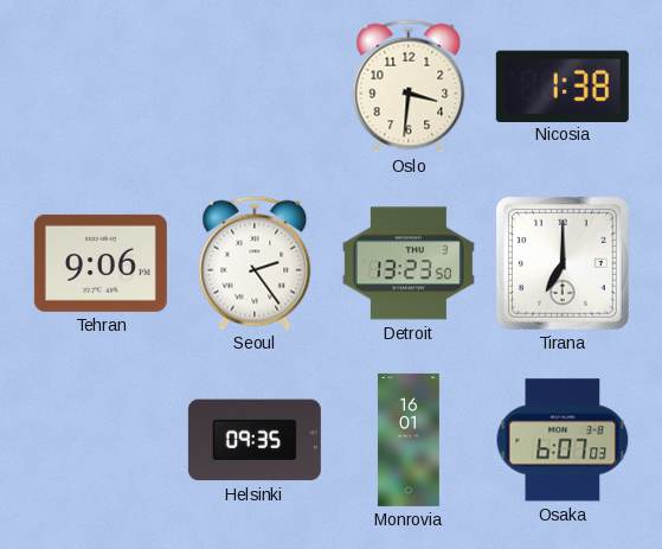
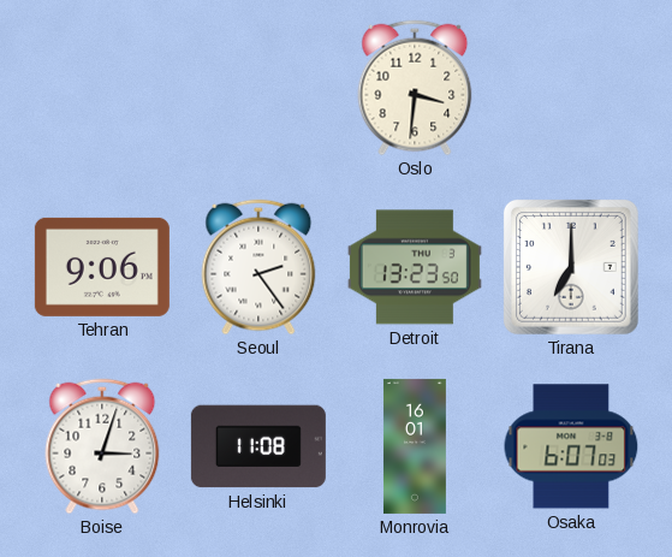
Nicosia: 1:38 -> none (563, 85)
Boise: none -> 3:03 (102, 446)
Helsinki: 09:35 -> 11:08 (258, 446)
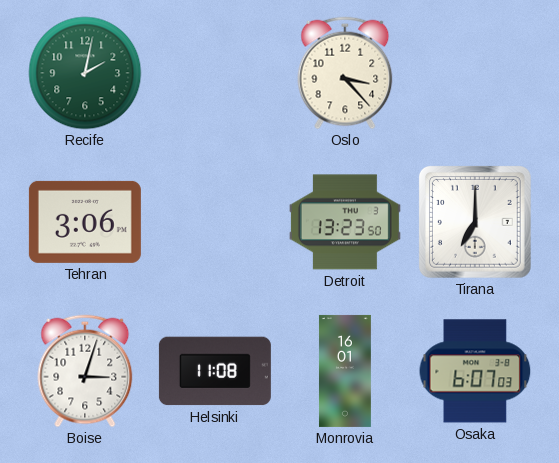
Recife: none -> 2:02 (85, 73)
Oslo: 3:31 -> 3:23 (345, 73)
Tehran: 9:06 -> 3:06 (85, 222)
Seoul: 2:24 -> none (258, 267)
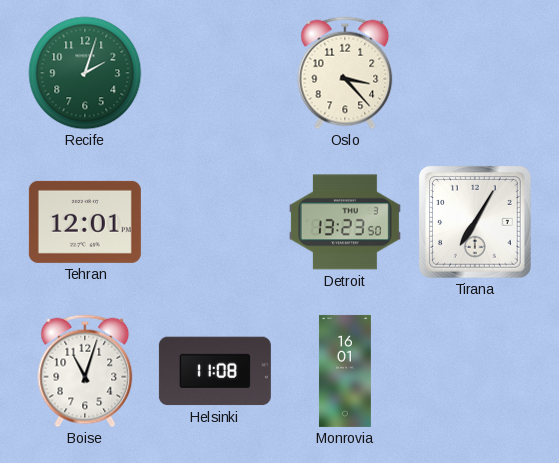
Recife: 2:02 -> 2:03 (85, 73)
Tehran: 3:06 -> 12:01 (85, 222)
Tirana: 7:00 -> 7:05 (476, 222)
Boise: 3:03 -> 11:03 (85, 371)
Osaka: 6:07 -> none (475, 371)
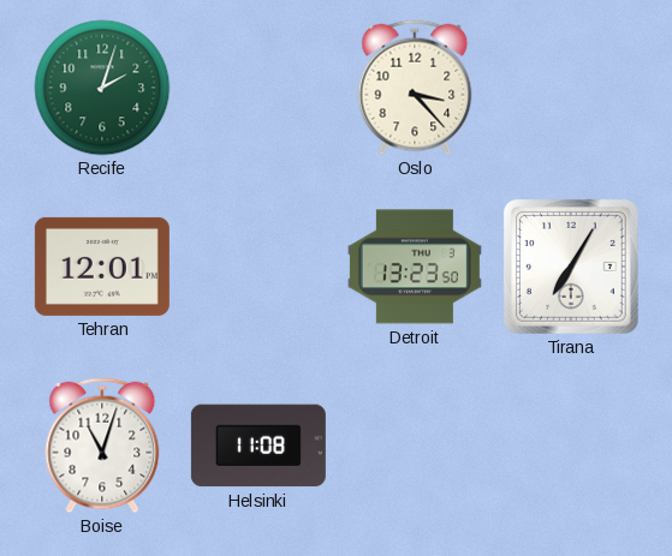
Monrovia: 16:01 -> none (345, 371)
